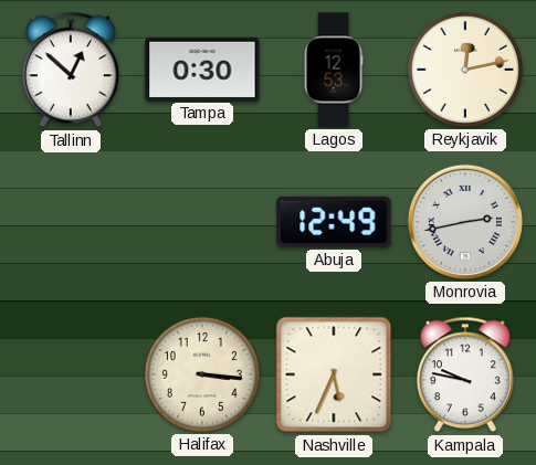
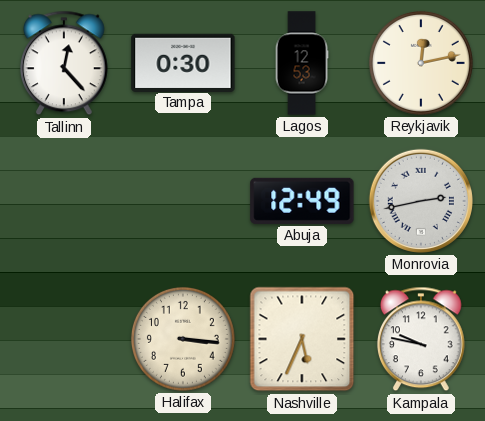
Tallinn: 12:52 -> 12:23 (64, 63)
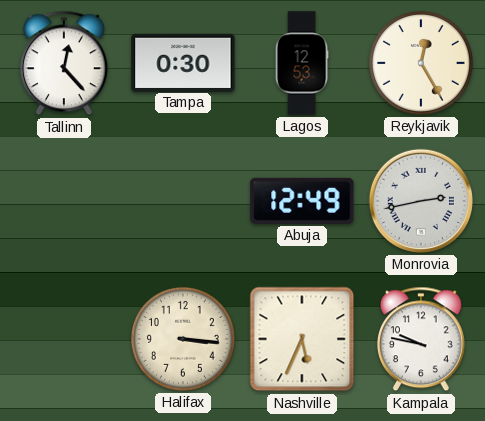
Reykjavik: 12:13 -> 12:25 (421, 63)
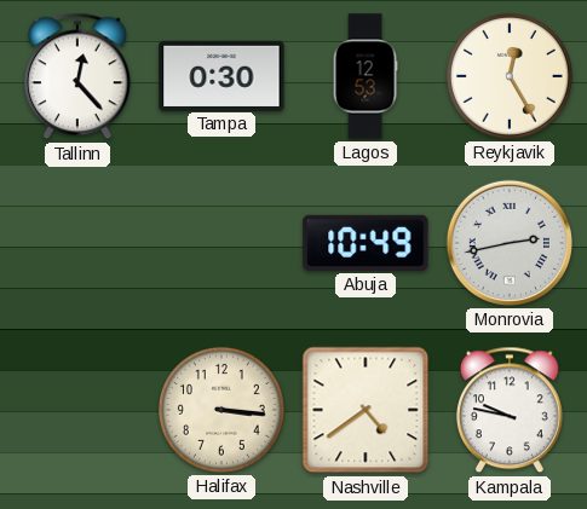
Abuja: 12:49 -> 10:49 (366, 243)
Nashville: 5:34 -> 4:39 (366, 410)
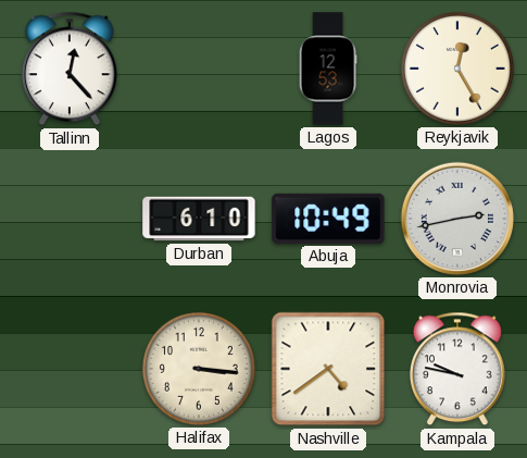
Tampa: 0:30 -> none (221, 75)
Durban: none -> 6:10 (199, 219)
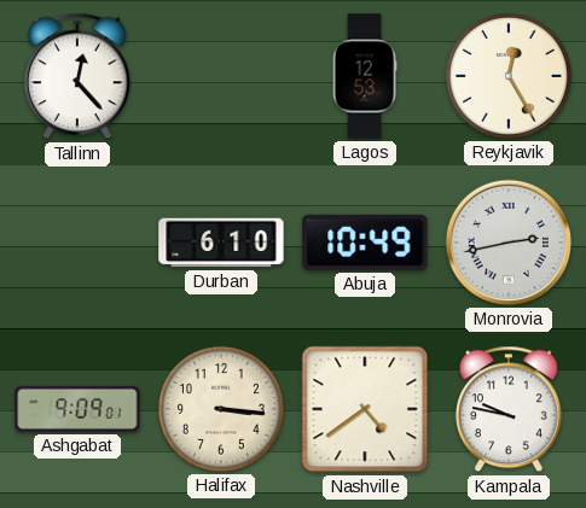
Ashgabat: none -> 9:09 (77, 409)
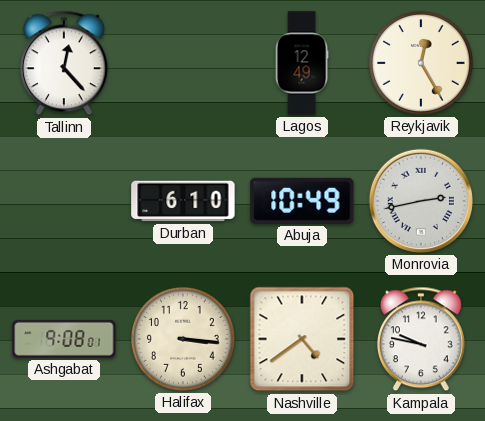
Lagos: 12:53 -> 12:49 (302, 63)
Ashgabat: 9:09 -> 9:08 (64, 339)
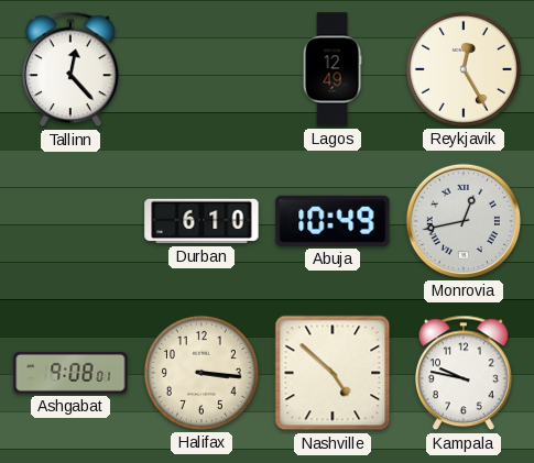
Monrovia: 2:43 -> 12:43 (464, 221)
Nashville: 4:39 -> 4:52 (333, 373)
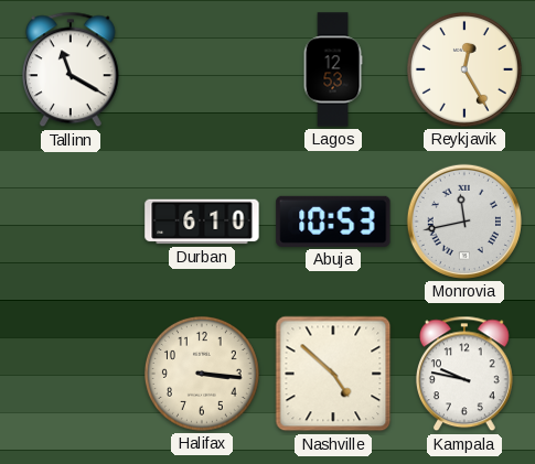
Tallinn: 12:23 -> 11:20 (71, 69)
Lagos: 12:49 -> 12:53 (333, 69)
Abuja: 10:49 -> 10:53 (333, 222)
Monrovia: 12:43 -> 11:43 (464, 222)
Ashgabat: 9:08 -> none (70, 373)
